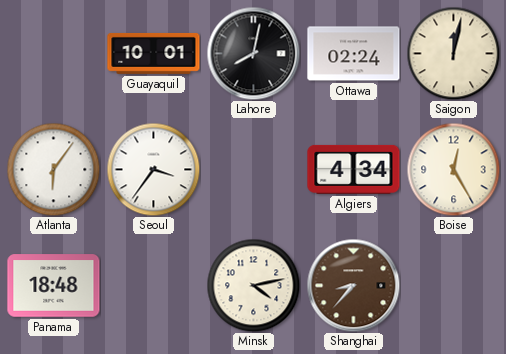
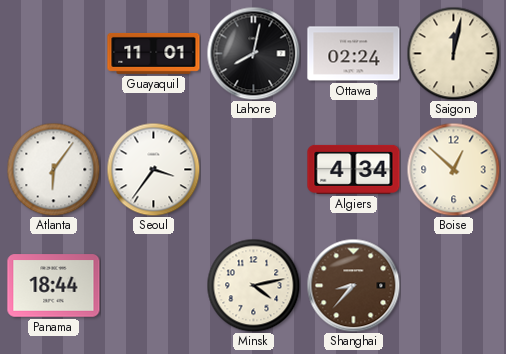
Guayaquil: 10:01 -> 11:01 (154, 53)
Boise: 12:25 -> 12:52 (453, 169)
Panama: 18:48 -> 18:44 (54, 286)
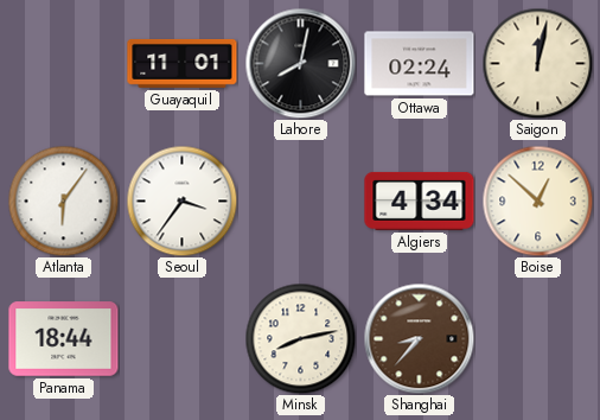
Minsk: 4:13 -> 8:13 (300, 338)
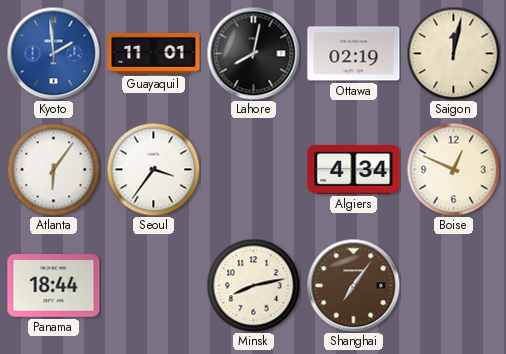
Kyoto: none -> 1:59 (53, 53)
Ottawa: 02:24 -> 02:19 (354, 54)
Boise: 12:52 -> 12:49 (453, 169)
Shanghai: 8:37 -> 7:06 (353, 285)
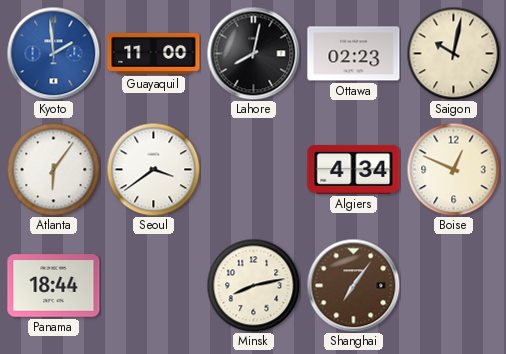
Guayaquil: 11:01 -> 11:00 (154, 53)
Ottawa: 02:19 -> 02:23 (354, 54)
Saigon: 12:02 -> 10:02 (453, 53)
Seoul: 3:36 -> 3:39 (153, 169)
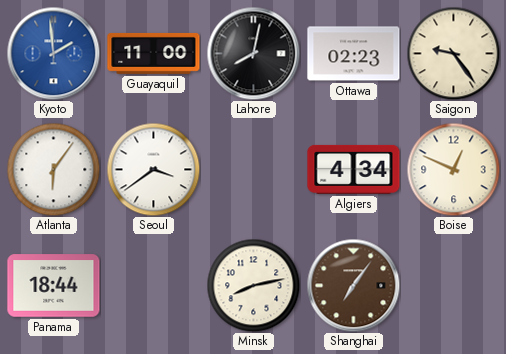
Saigon: 10:02 -> 9:24 (453, 53)
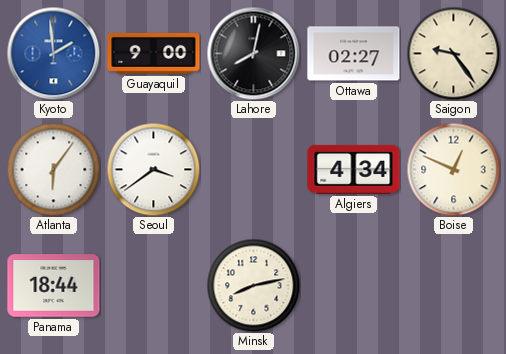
Guayaquil: 11:00 -> 9:00 (154, 53)
Ottawa: 02:23 -> 02:27 (354, 54)
Shanghai: 7:06 -> none (353, 285)
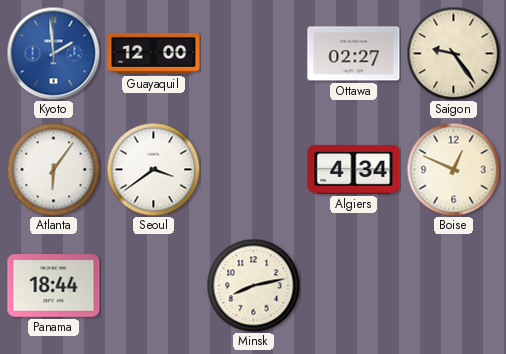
Guayaquil: 9:00 -> 12:00 (154, 53)
Lahore: 8:02 -> none (253, 53)
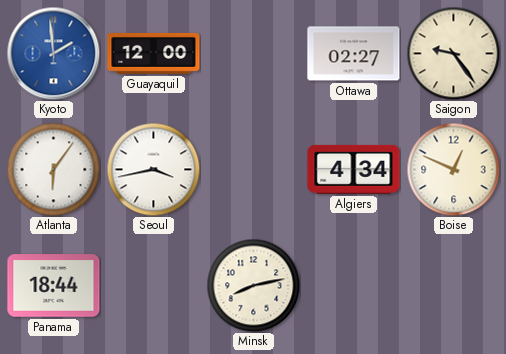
Seoul: 3:39 -> 3:43 (153, 169)
